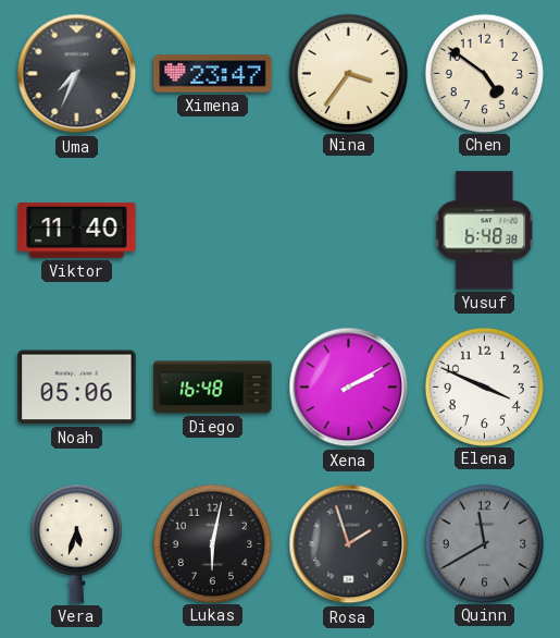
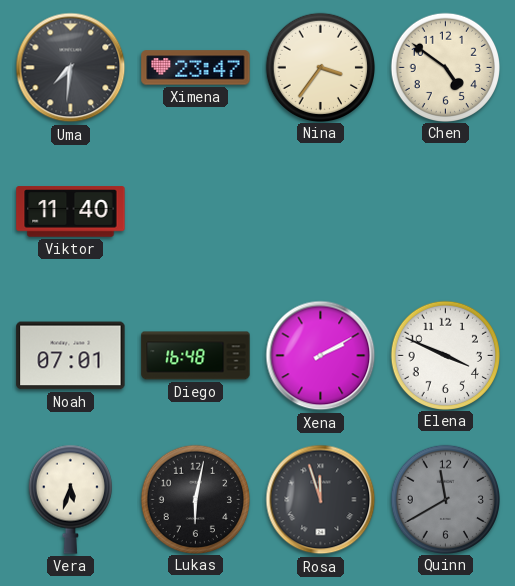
Uma: 7:34 -> 7:31 (71, 68)
Yusuf: 6:48 -> none (485, 231)
Noah: 05:06 -> 07:01 (71, 356)
Rosa: 1:57 -> 11:57 (321, 500)
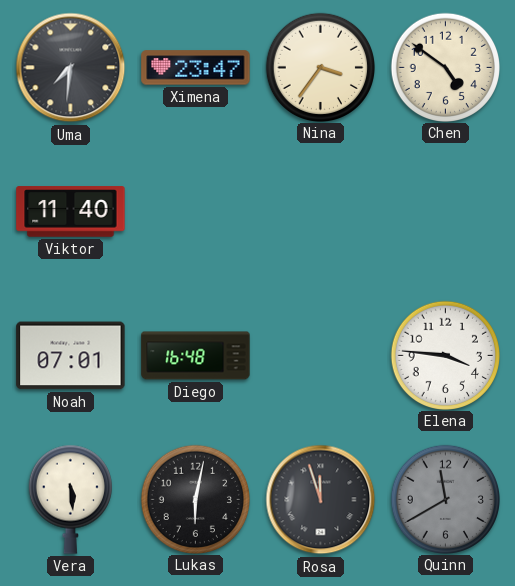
Xena: 2:10 -> none (321, 356)
Elena: 3:49 -> 3:46 (445, 355)
Vera: 5:33 -> 5:29 (70, 499)
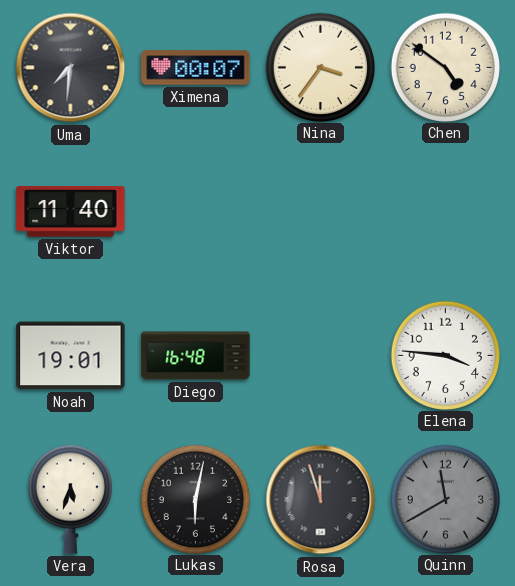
Ximena: 23:47 -> 00:07 (196, 68)
Noah: 07:01 -> 19:01 (71, 356)
Vera: 5:29 -> 5:33 (70, 499)
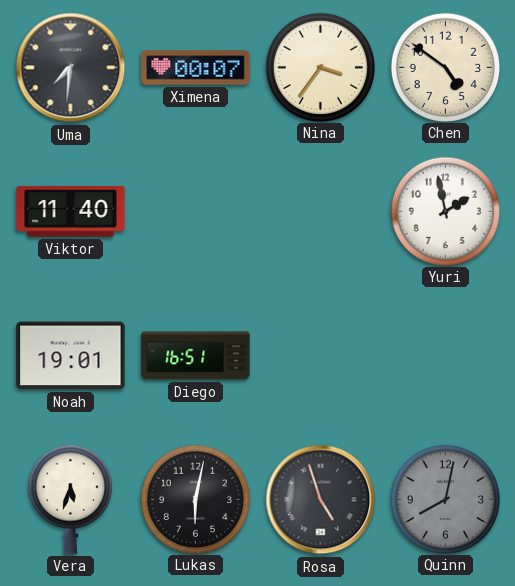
Yuri: none -> 1:58 (445, 211)
Diego: 16:48 -> 16:51 (196, 356)
Elena: 3:46 -> none (445, 355)
Rosa: 11:57 -> 4:57 (321, 500)
Quinn: 11:40 -> 8:02 (445, 499)
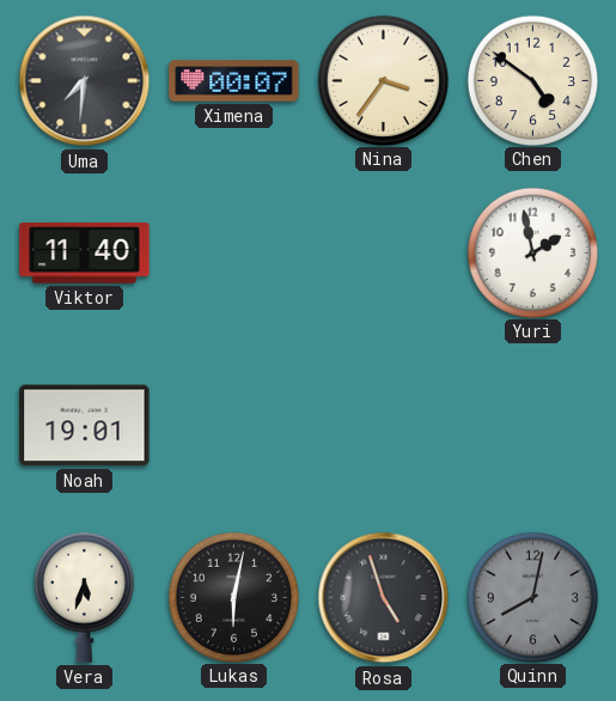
Diego: 16:51 -> none (196, 356)
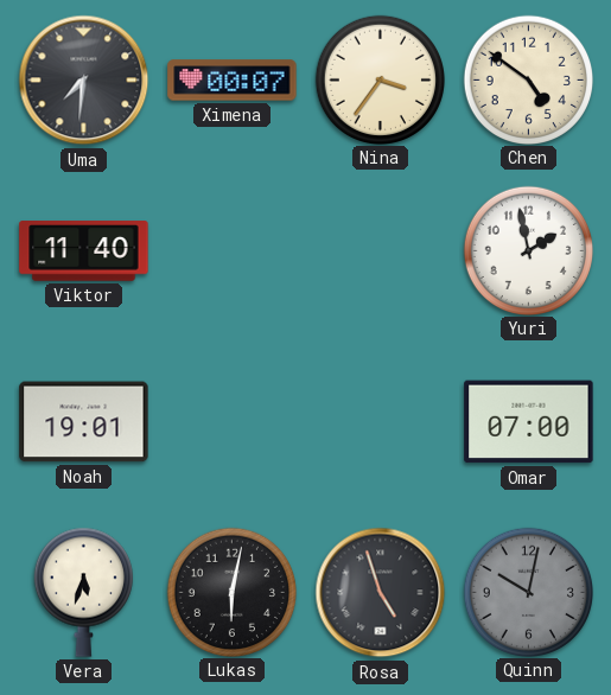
Omar: none -> 07:00 (529, 422)
Quinn: 8:02 -> 10:02 (528, 592)
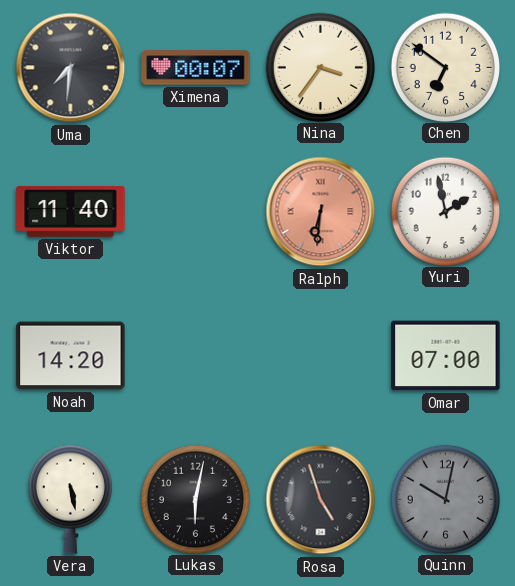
Chen: 4:51 -> 6:51 (445, 67)
Ralph: none -> 6:31 (321, 212)
Noah: 19:01 -> 14:20 (71, 356)
Vera: 5:33 -> 5:28 (70, 499)
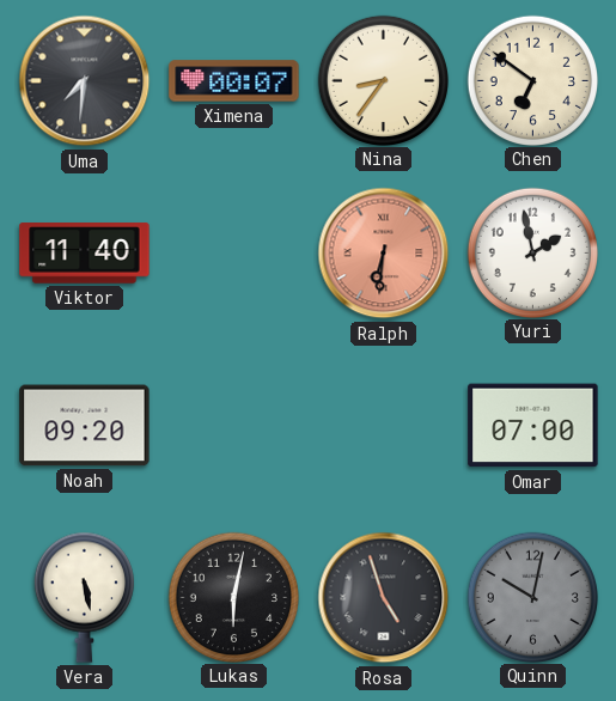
Nina: 3:36 -> 8:36 (383, 80)
Noah: 14:20 -> 09:20 (85, 426)
